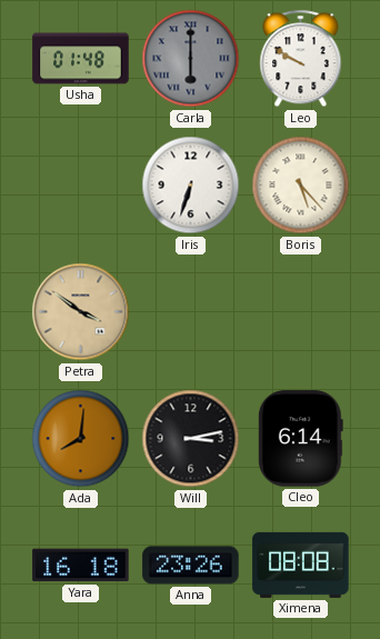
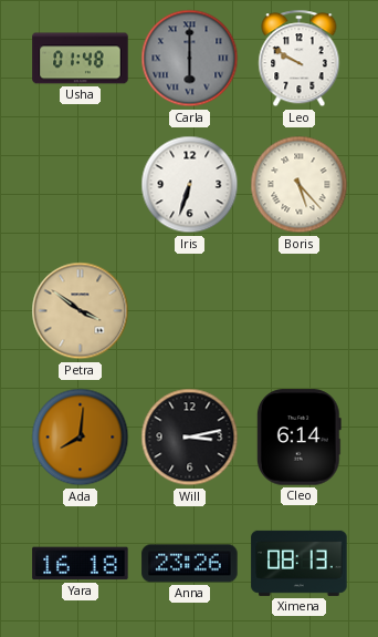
Ximena: 08:08 -> 08:13 (300, 563)
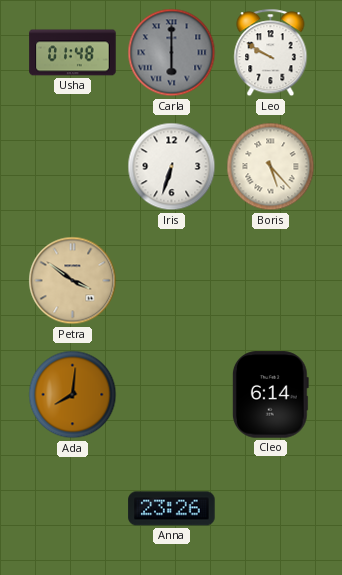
Will: 3:13 -> none (190, 438)
Yara: 16:18 -> none (81, 564)
Ximena: 08:13 -> none (300, 563)
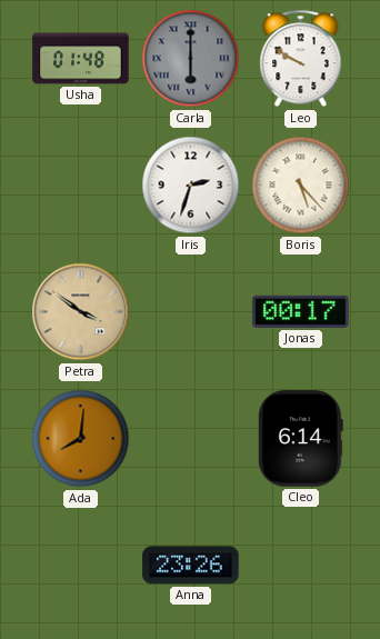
Iris: 6:33 -> 2:33 (191, 186)
Jonas: none -> 00:17 (301, 311)
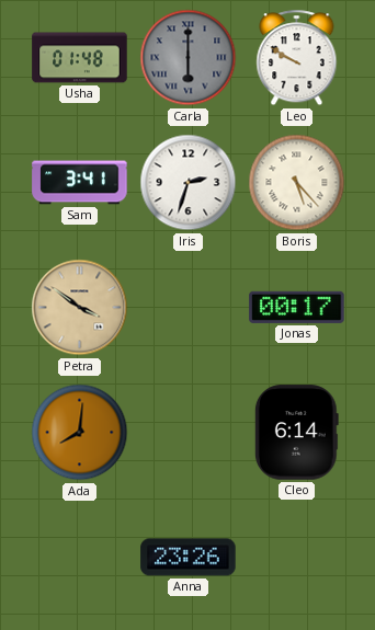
Sam: none -> 3:41 (80, 183)
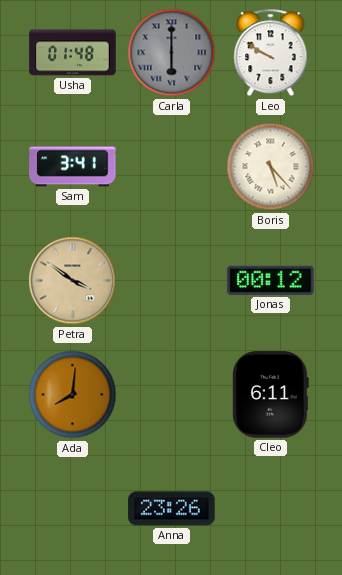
Iris: 2:33 -> none (189, 183)
Jonas: 00:17 -> 00:12 (271, 280)
Cleo: 6:14 -> 6:11 (270, 395)
